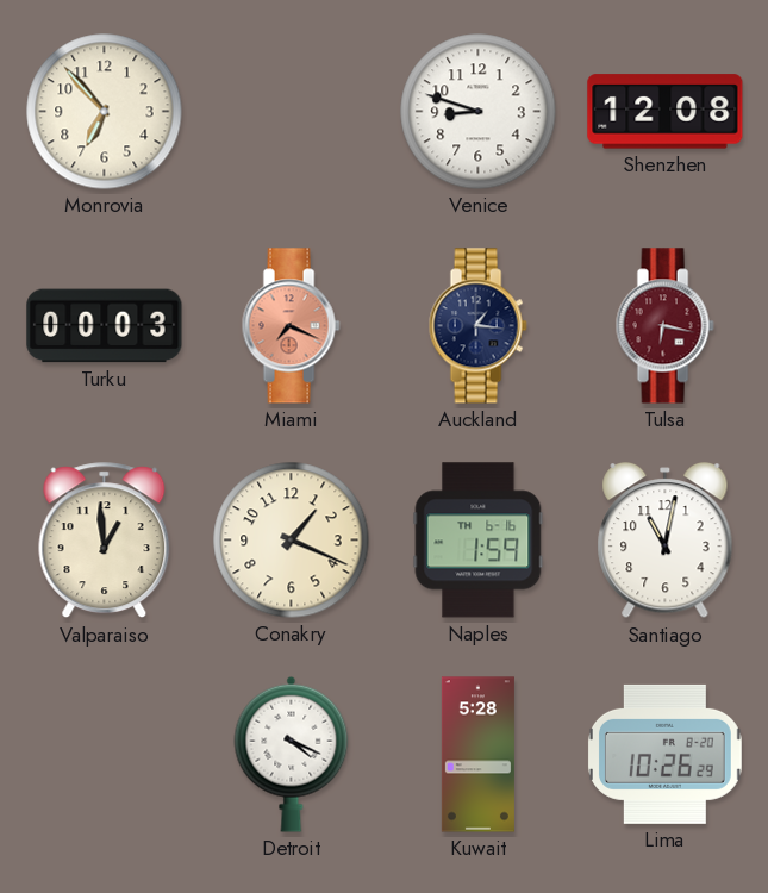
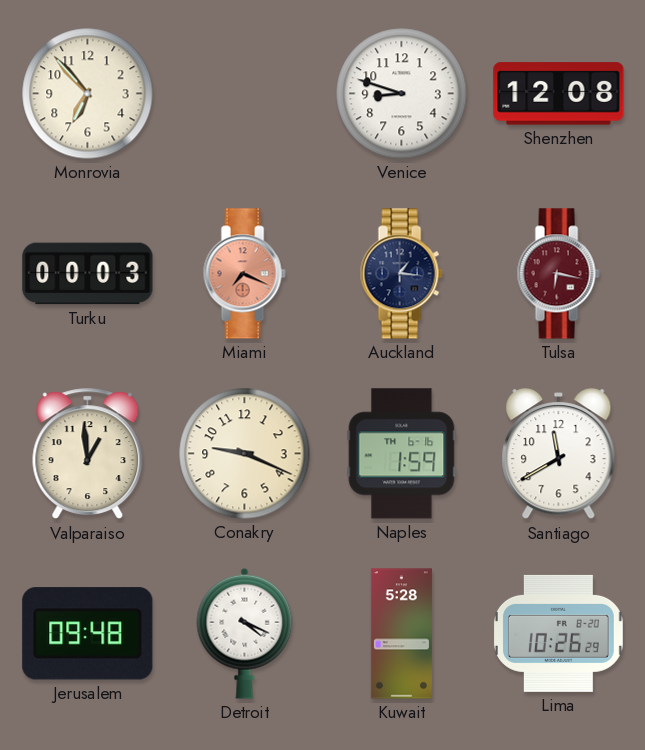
Conakry: 1:19 -> 9:19 (245, 454)
Santiago: 11:02 -> 11:40 (559, 455)
Jerusalem: none -> 09:48 (88, 634)
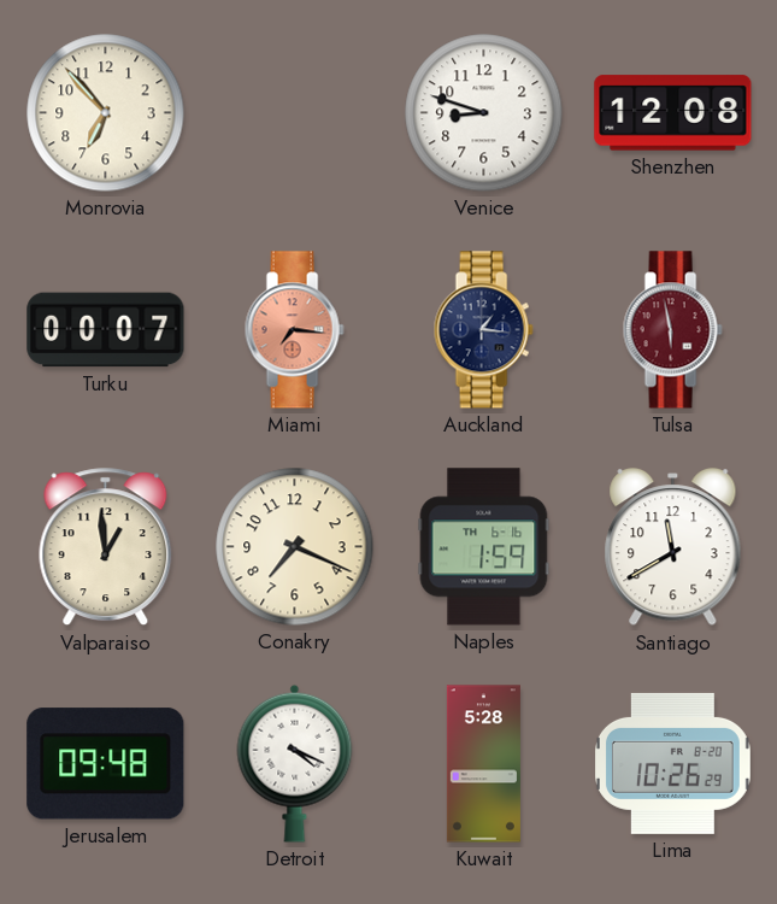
Turku: 00:03 -> 00:07 (106, 330)
Miami: 7:19 -> 7:16 (294, 330)
Tulsa: 6:17 -> 5:58 (672, 330)
Conakry: 9:19 -> 7:19 (295, 547)
